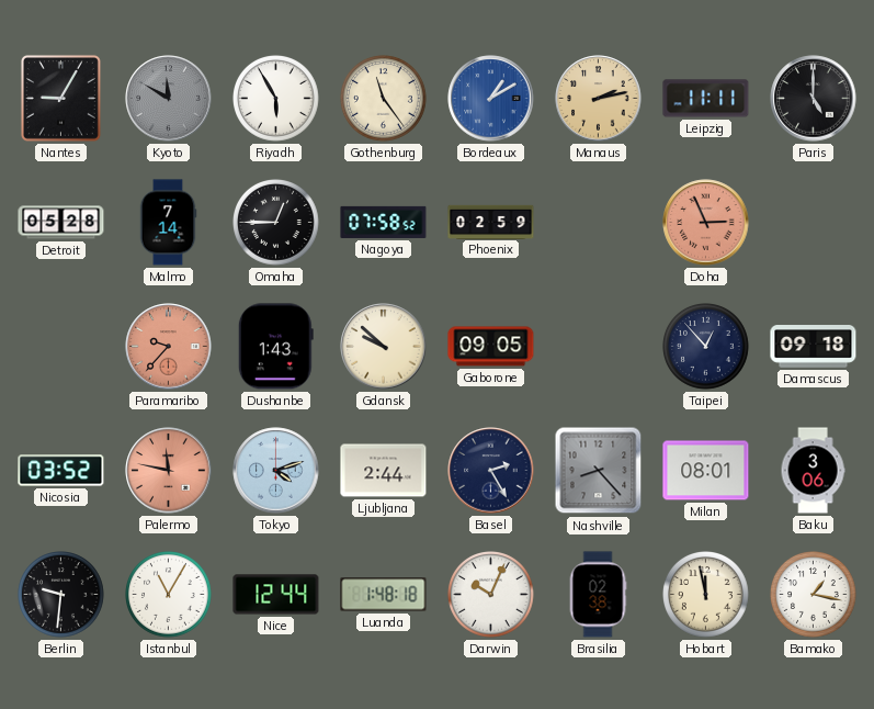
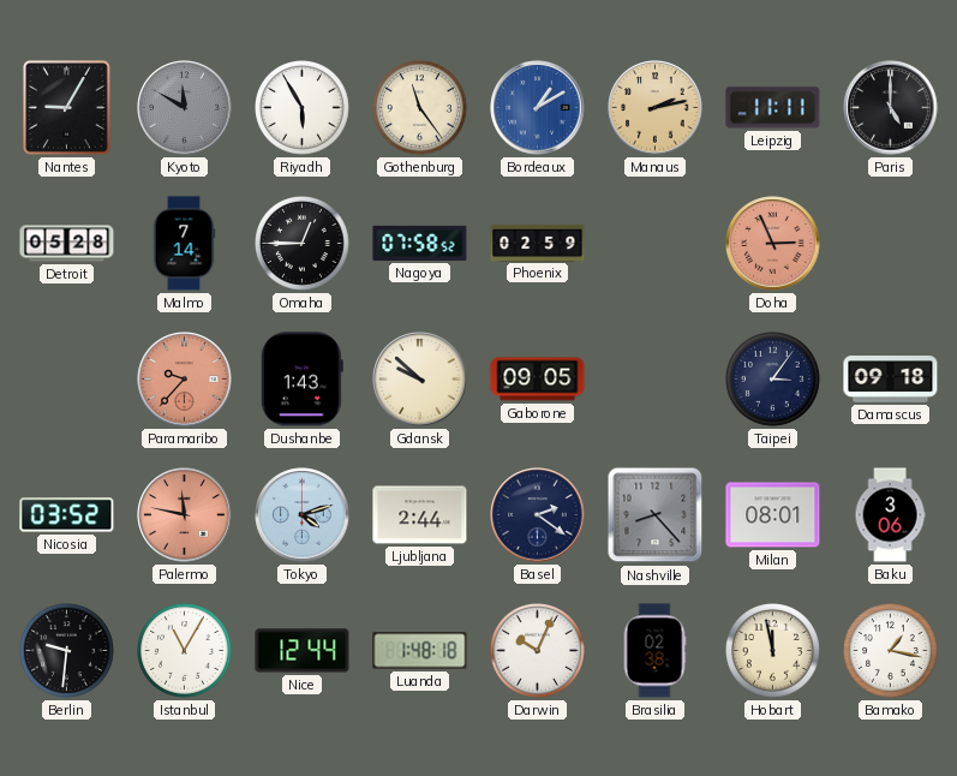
Taipei: 12:53 -> 3:06 (773, 380)
Basel: 2:25 -> 2:21 (538, 515)
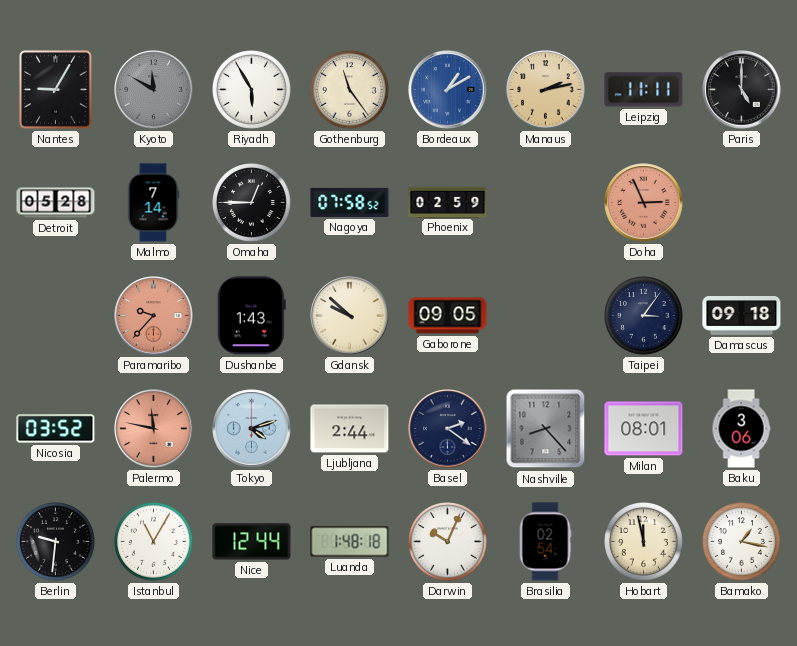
Brasilia: 02:38 -> 02:54 (545, 542)
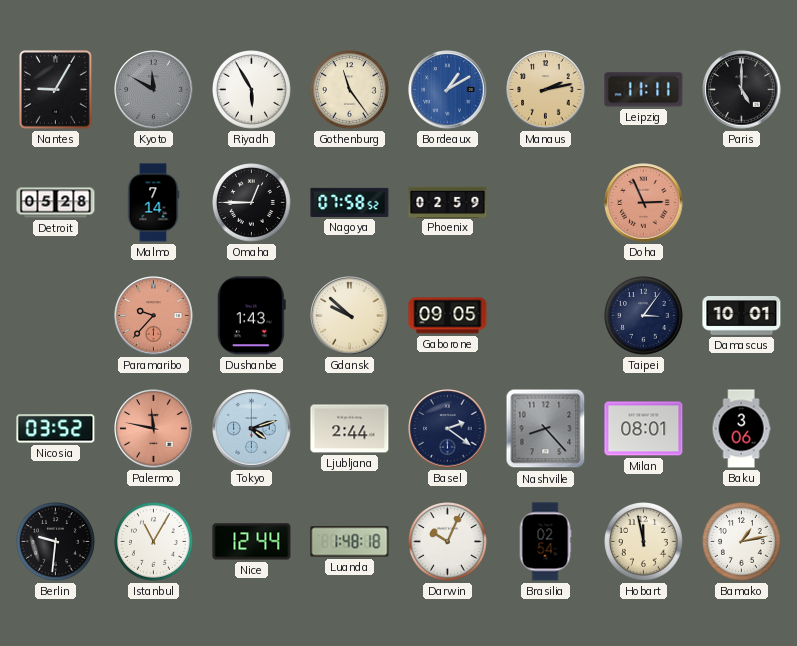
Damascus: 09:18 -> 10:01 (742, 316)
Bamako: 1:17 -> 1:13 (742, 542)
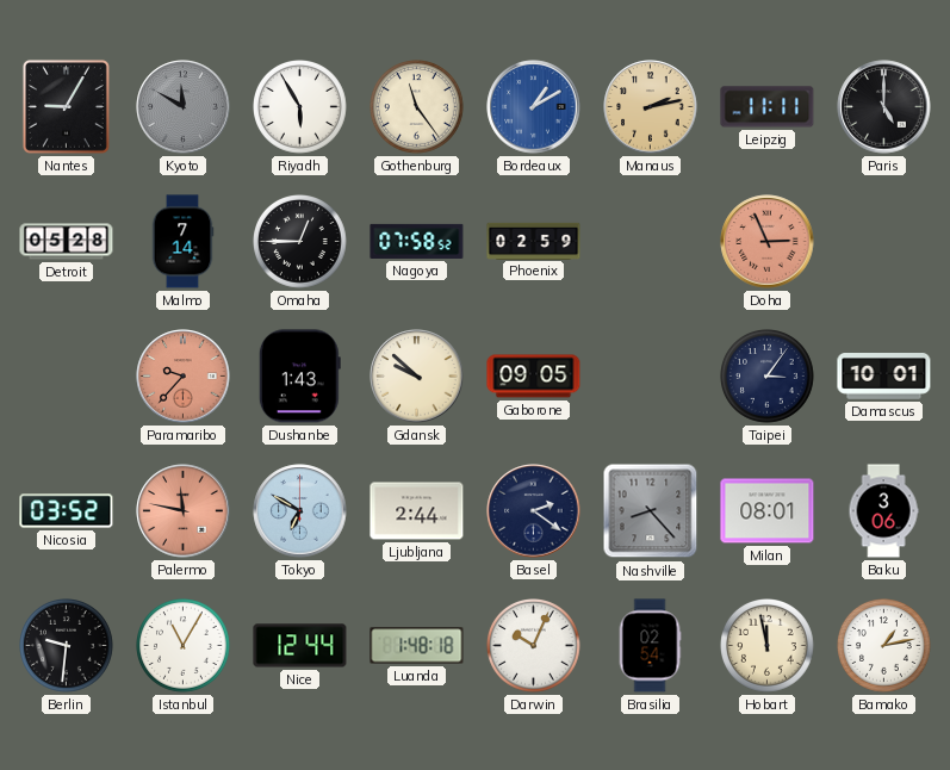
Tokyo: 4:12 -> 6:50 (300, 511)
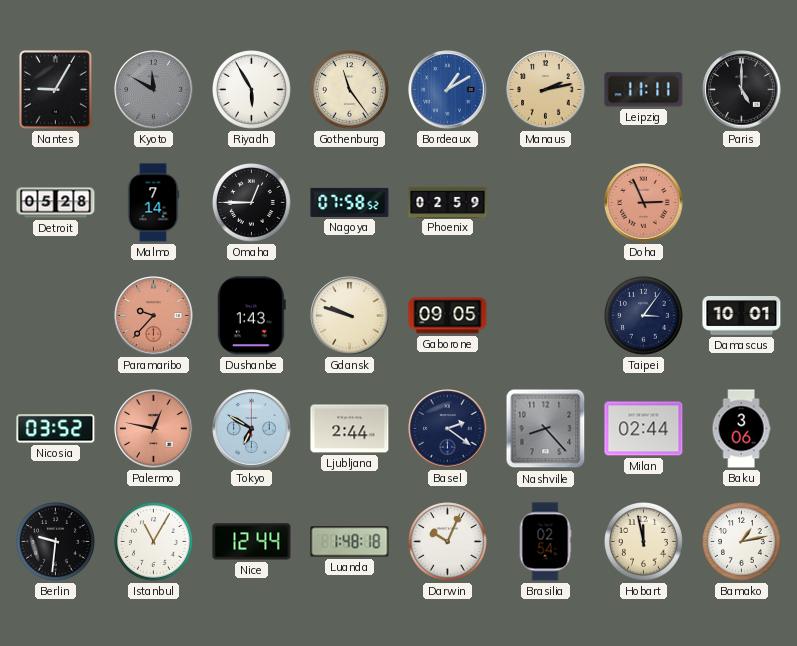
Gdansk: 9:52 -> 9:48 (350, 316)
Palermo: 11:47 -> 12:47 (154, 429)
Milan: 08:01 -> 02:44 (644, 429)
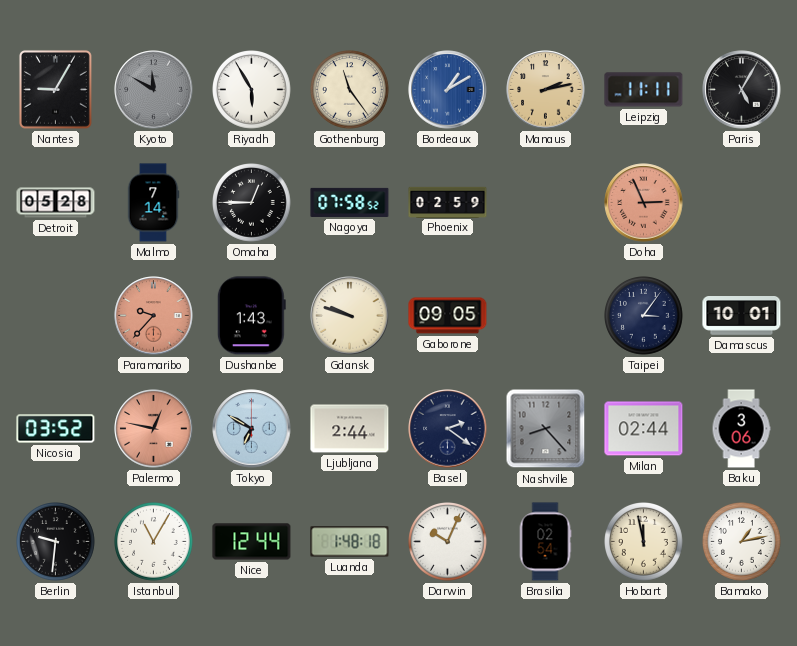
Paris: 5:00 -> 5:05 (742, 90)
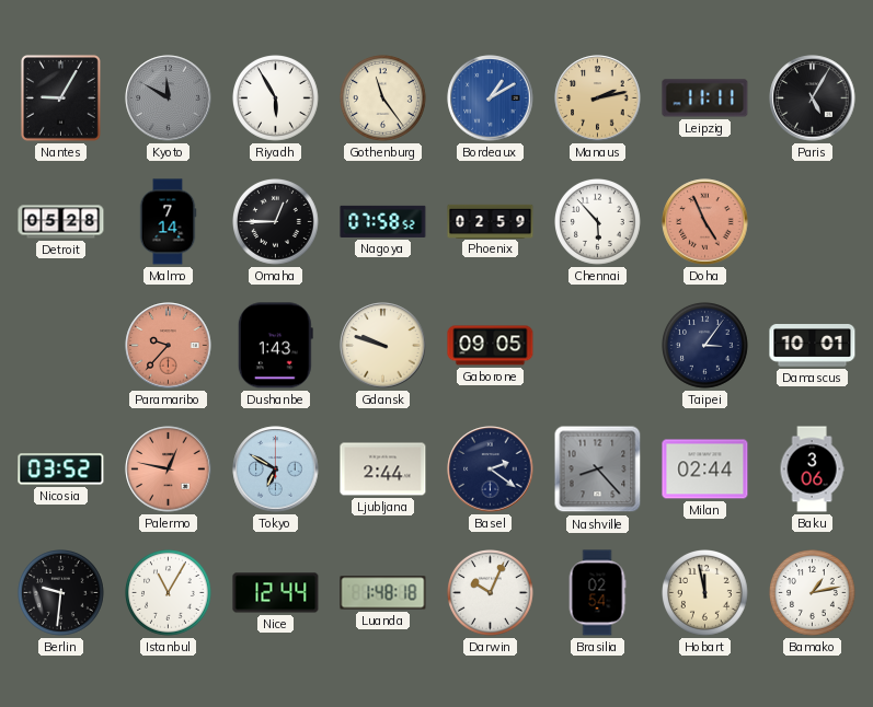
Chennai: none -> 5:53 (598, 222)
Doha: 2:56 -> 4:56 (705, 222)
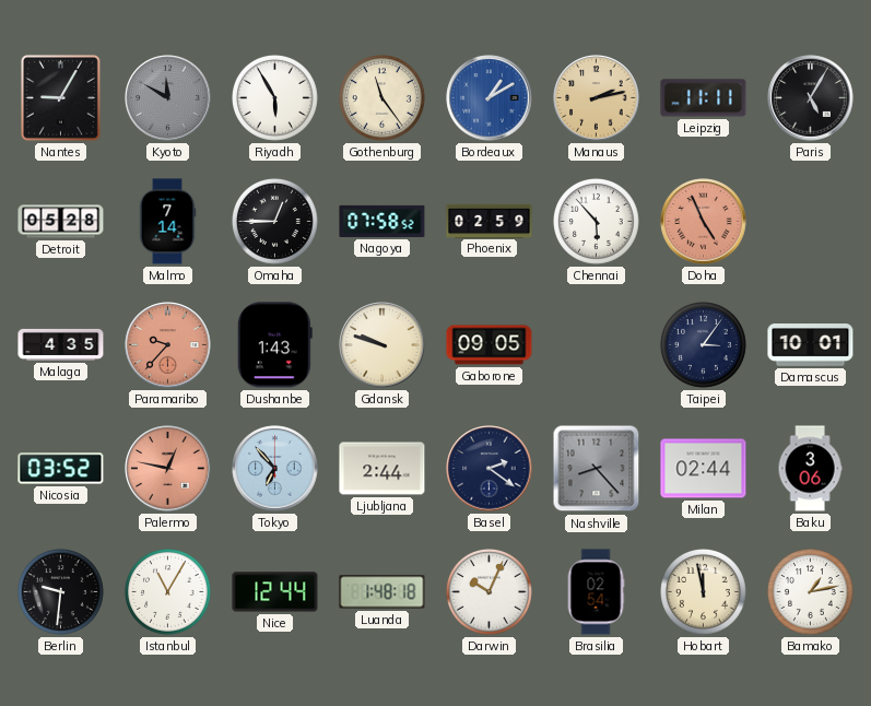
Malaga: none -> 4:35 (61, 344)
Tokyo: 6:50 -> 6:53 (275, 469)
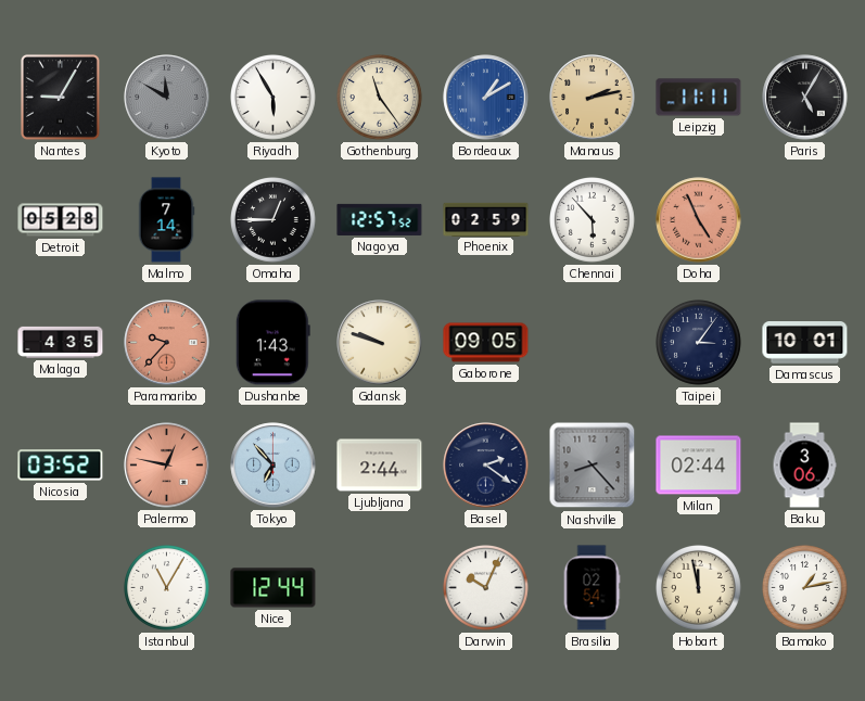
Nagoya: 07:58 -> 12:57 (380, 219)
Berlin: 9:31 -> none (61, 592)
Luanda: 1:48 -> none (382, 592)
